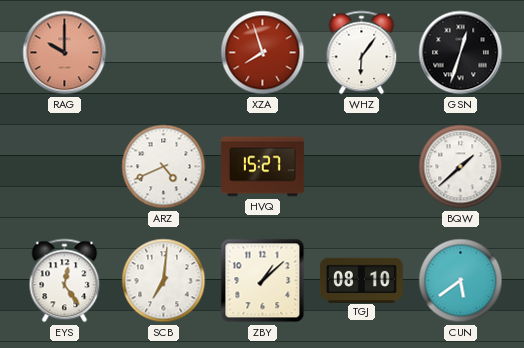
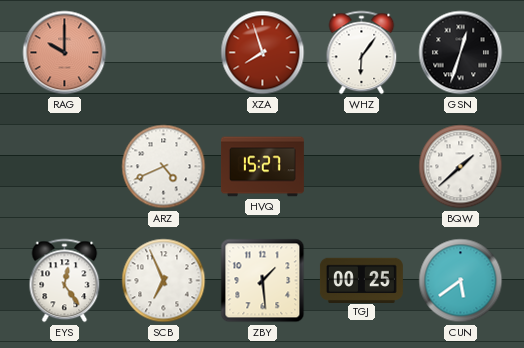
SCB: 7:01 -> 6:56 (164, 281)
ZBY: 1:08 -> 1:29 (263, 281)
TGJ: 08:10 -> 00:25 (361, 280)
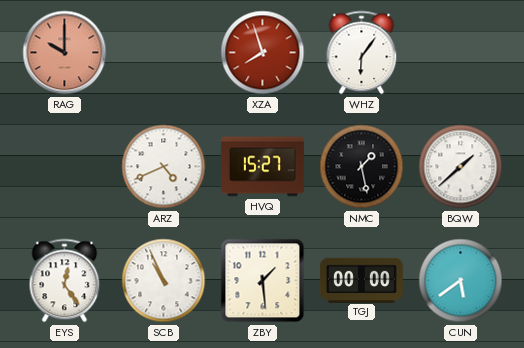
GSN: 12:33 -> none (461, 53)
NMC: none -> 1:28 (362, 167)
SCB: 6:56 -> 10:56 (164, 281)
TGJ: 00:25 -> 00:00 (361, 280)
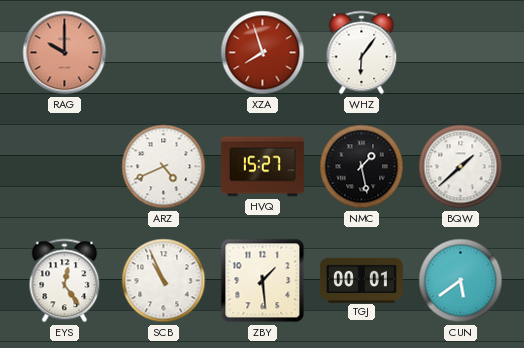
TGJ: 00:00 -> 00:01 (361, 280)
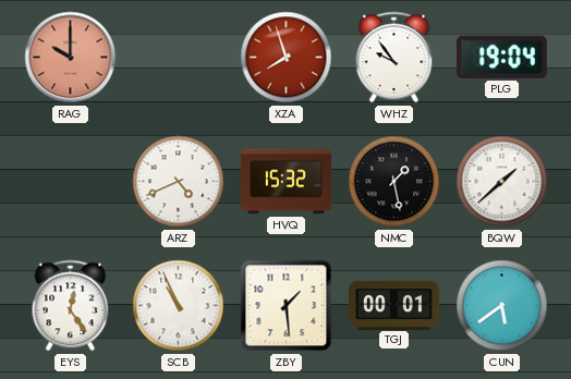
WHZ: 6:06 -> 9:54 (394, 58)
PLG: none -> 19:04 (501, 57)
HVQ: 15:27 -> 15:32 (285, 182)
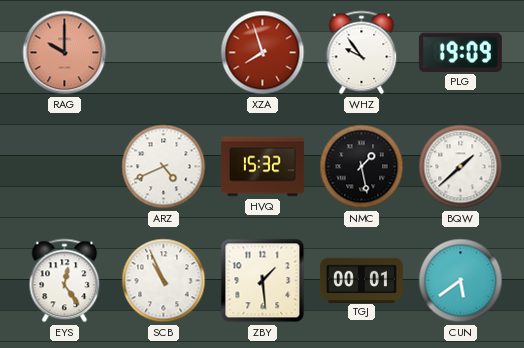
PLG: 19:04 -> 19:09 (460, 52)
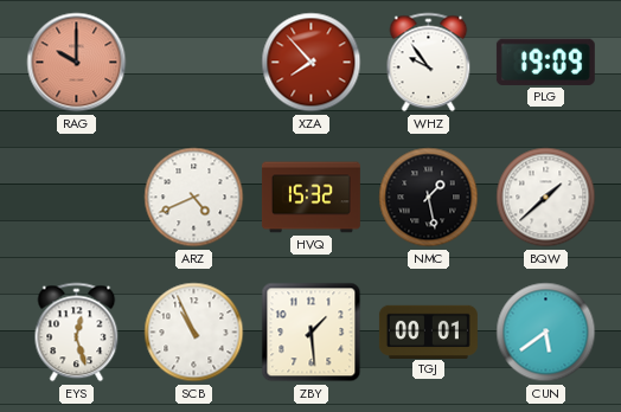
XZA: 7:57 -> 7:53 (312, 63)
EYS: 12:24 -> 12:27 (77, 333)
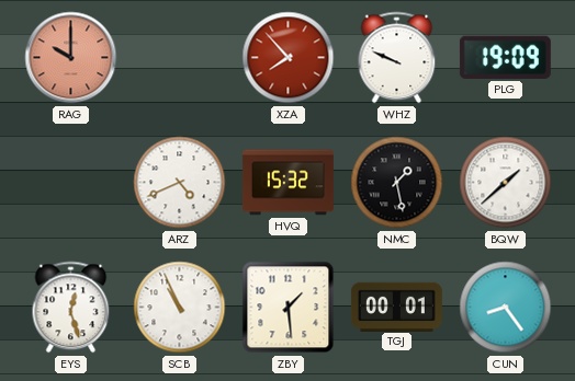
WHZ: 9:54 -> 9:49 (397, 58)
CUN: 5:39 -> 8:24 (506, 308)
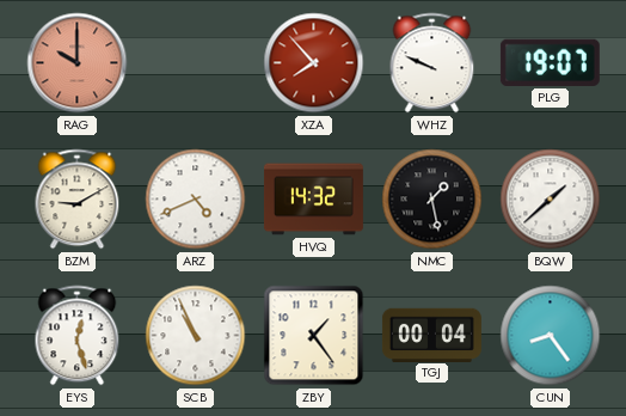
PLG: 19:09 -> 19:07 (550, 62)
BZM: none -> 9:10 (78, 200)
HVQ: 15:32 -> 14:32 (313, 200)
ZBY: 1:29 -> 1:24 (314, 336)
TGJ: 00:01 -> 00:04 (431, 335)
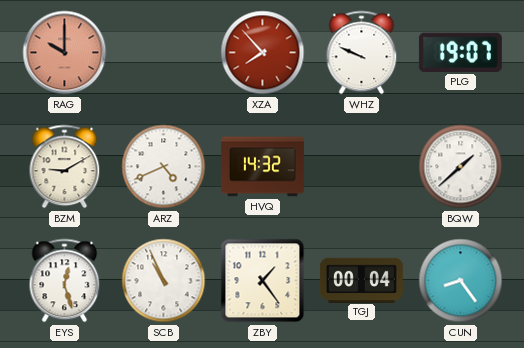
NMC: 1:28 -> none (432, 200)
